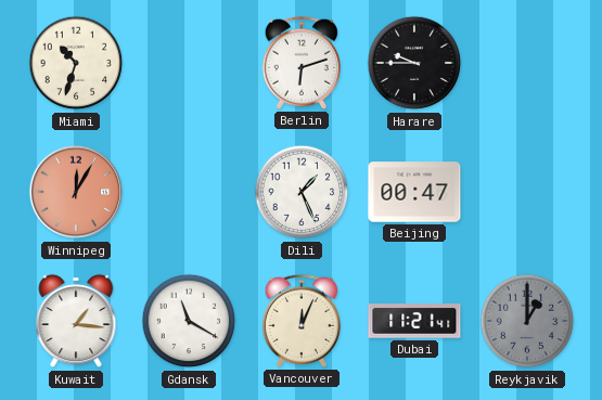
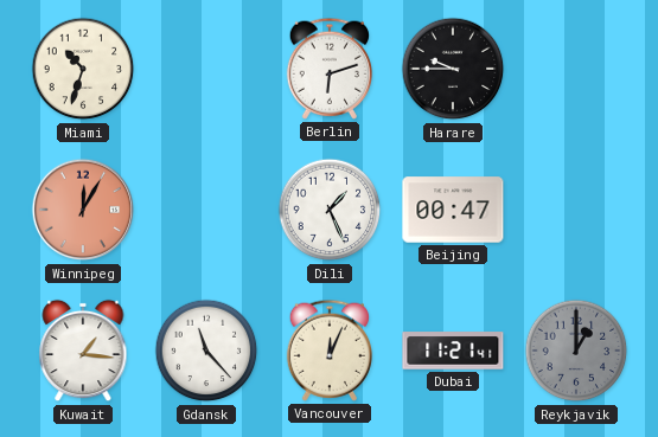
Gdansk: 11:20 -> 11:23 (206, 351)
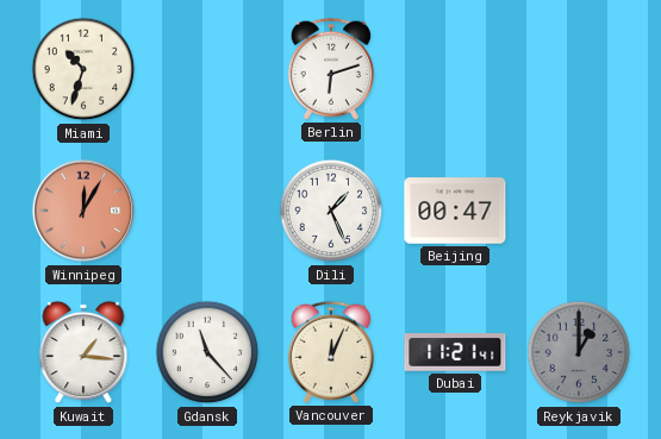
Harare: 9:45 -> none (453, 69)
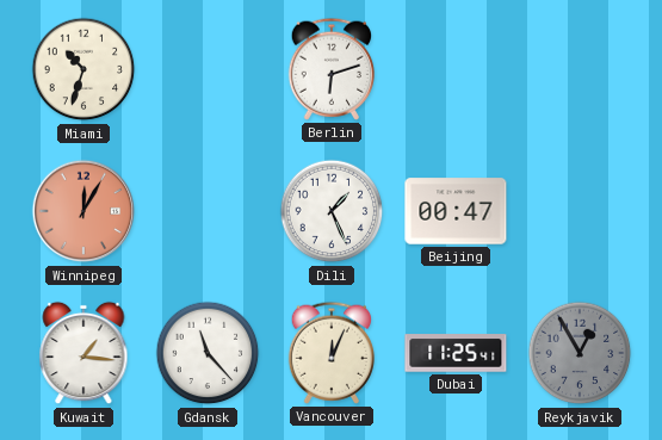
Dubai: 11:21 -> 11:25 (456, 353)
Reykjavik: 1:00 -> 12:55 (580, 353)
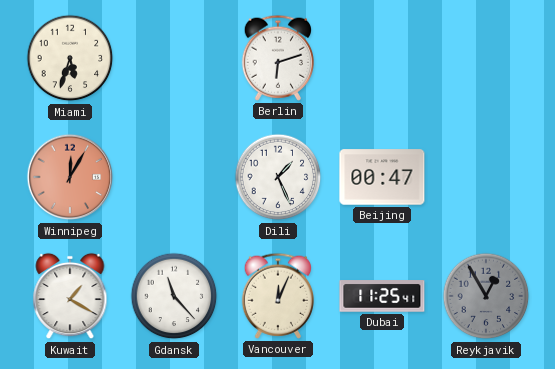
Miami: 10:33 -> 5:33 (70, 58)
Kuwait: 1:16 -> 1:20 (70, 296)
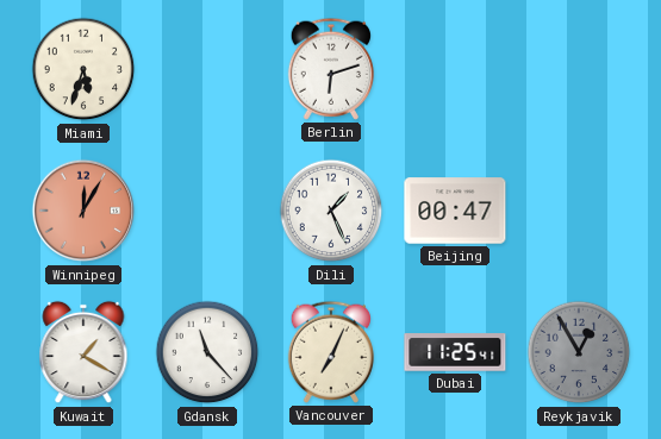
Vancouver: 12:04 -> 7:04 (330, 352)
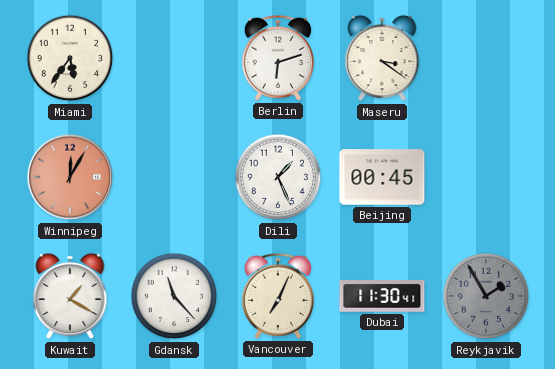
Miami: 5:33 -> 5:36 (70, 58)
Maseru: none -> 3:21 (382, 58)
Beijing: 00:47 -> 00:45 (382, 177)
Dubai: 11:25 -> 11:30 (382, 296)
Reykjavik: 12:55 -> 1:55 (486, 296)
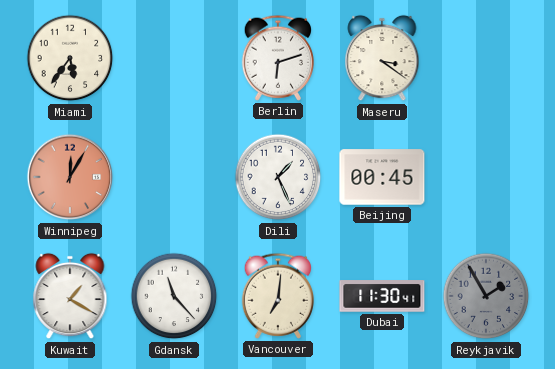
Vancouver: 7:04 -> 7:01 (277, 296)
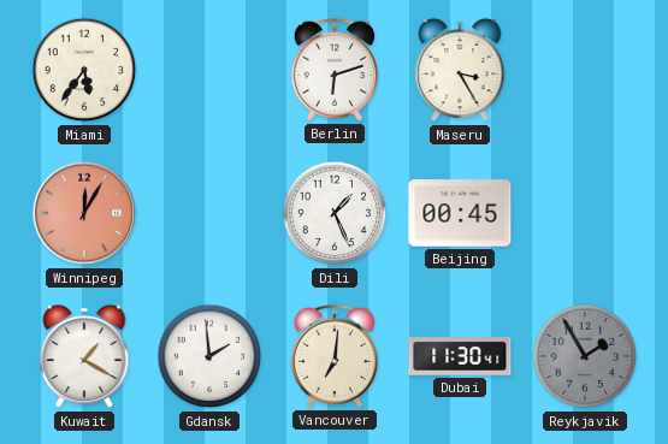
Maseru: 3:21 -> 3:25 (460, 70)
Gdansk: 11:23 -> 1:59 (209, 356)
